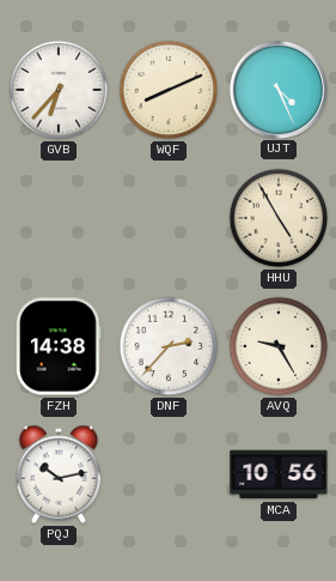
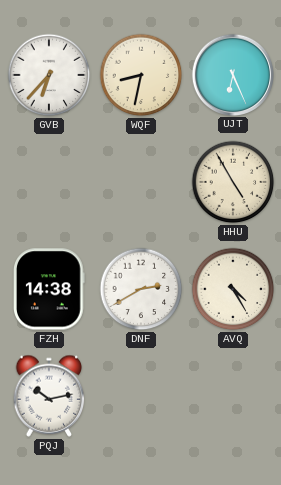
WQF: 8:11 -> 8:32 (141, 75)
UJT: 4:26 -> 6:26 (232, 74)
DNF: 2:37 -> 2:40 (141, 289)
AVQ: 9:25 -> 4:25 (233, 289)
MCA: 10:56 -> none (279, 474)
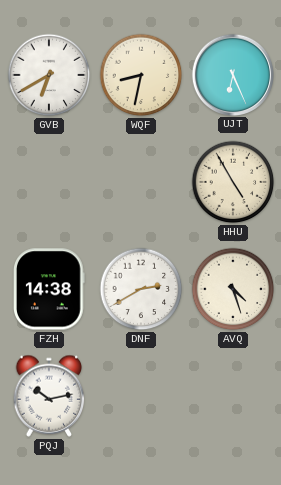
GVB: 6:37 -> 6:40 (49, 75)
AVQ: 4:25 -> 4:27 (233, 289)
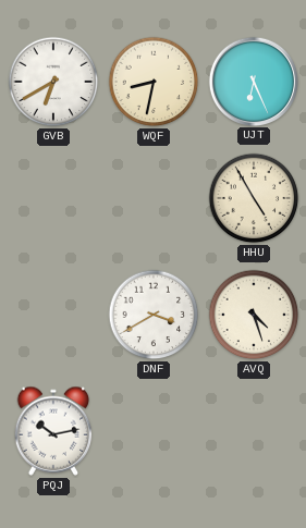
FZH: 14:38 -> none (50, 289)
DNF: 2:40 -> 3:40 (154, 315)
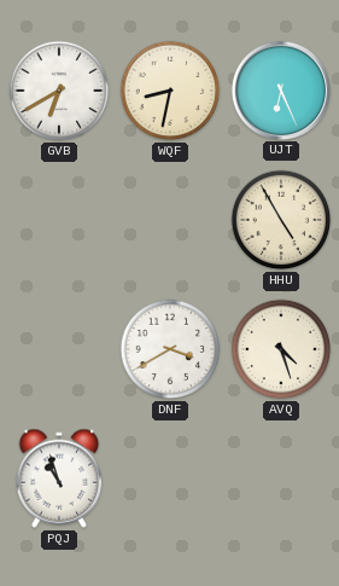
PQJ: 10:13 -> 10:57 (59, 478)
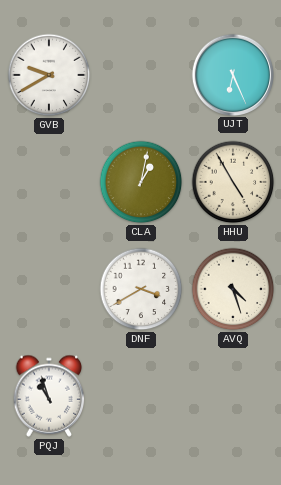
GVB: 6:40 -> 9:40 (49, 75)
WQF: 8:32 -> none (170, 91)
CLA: none -> 1:02 (141, 182)
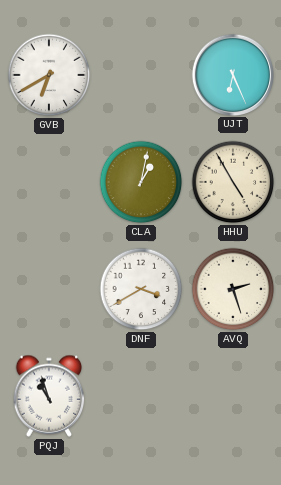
GVB: 9:40 -> 6:40 (49, 75)
AVQ: 4:27 -> 2:27 (233, 289)
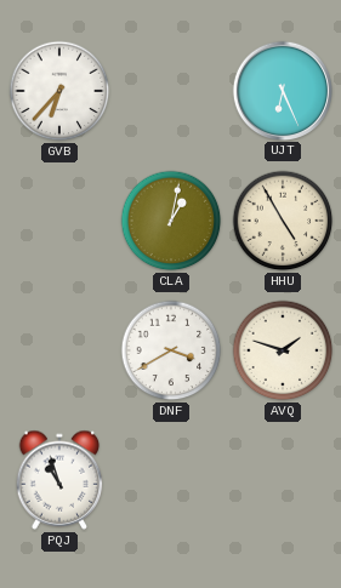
GVB: 6:40 -> 6:37 (59, 91)
AVQ: 2:27 -> 1:48 (283, 350)
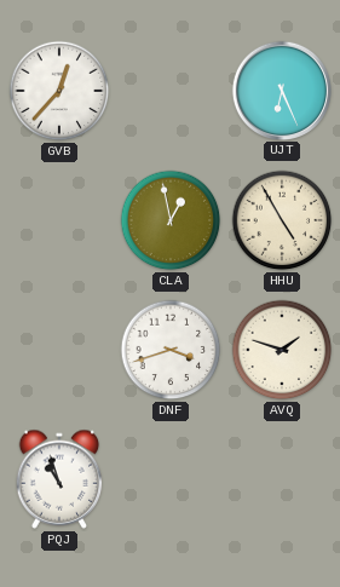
GVB: 6:37 -> 12:37 (59, 91)
CLA: 1:02 -> 12:58 (171, 220)
DNF: 3:40 -> 3:42 (171, 350)
